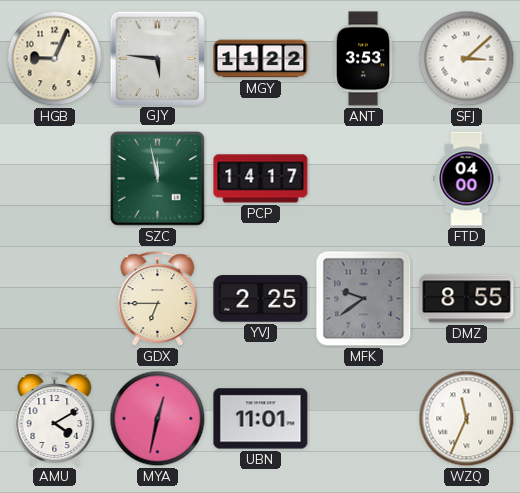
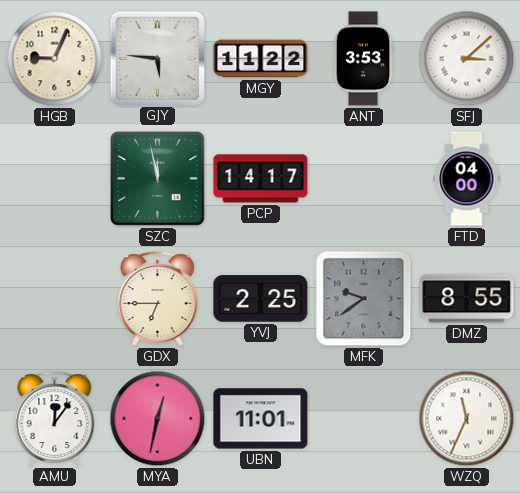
AMU: 4:10 -> 12:06 (55, 419)
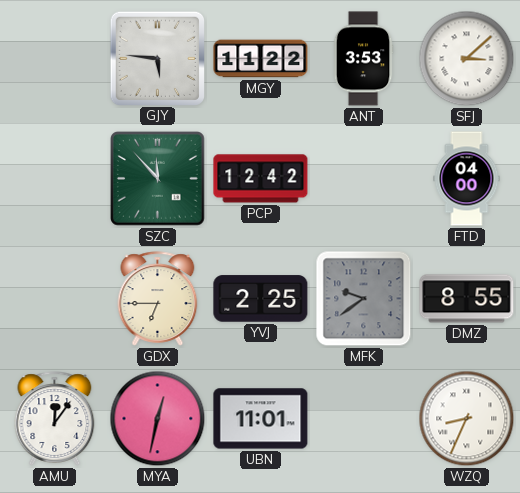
HGB: 9:04 -> none (55, 59)
SZC: 11:58 -> 11:53 (158, 179)
PCP: 14:17 -> 12:42 (261, 179)
WZQ: 11:34 -> 8:34 (467, 419)
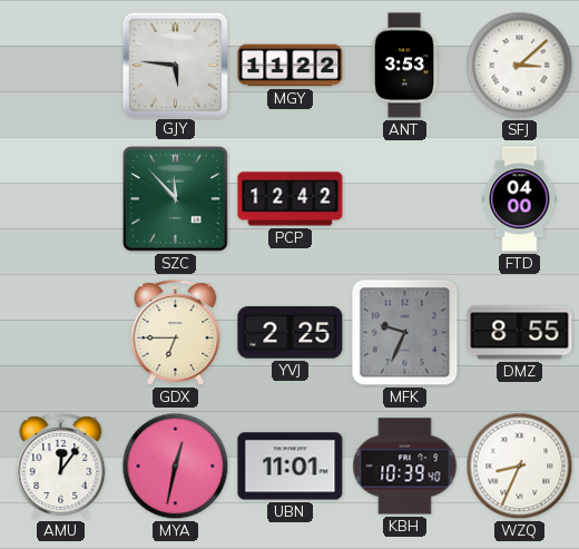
MFK: 9:39 -> 9:34 (405, 333)
KBH: none -> 10:39 (405, 467)
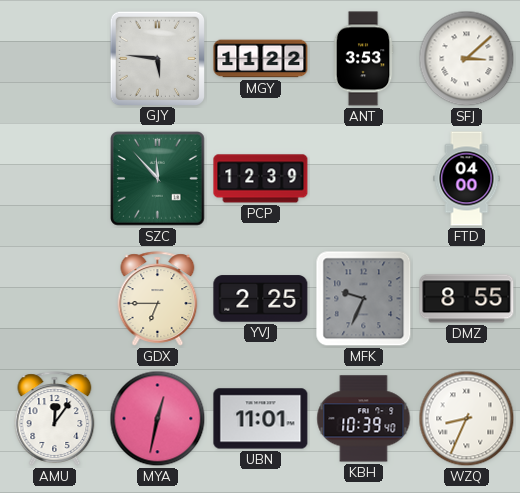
PCP: 12:42 -> 12:39 (261, 179)
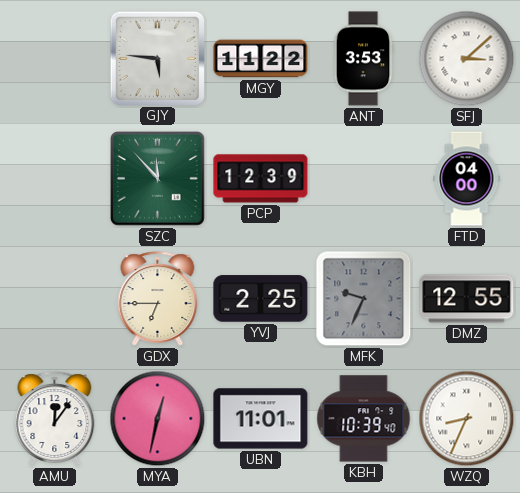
DMZ: 8:55 -> 12:55 (467, 299)
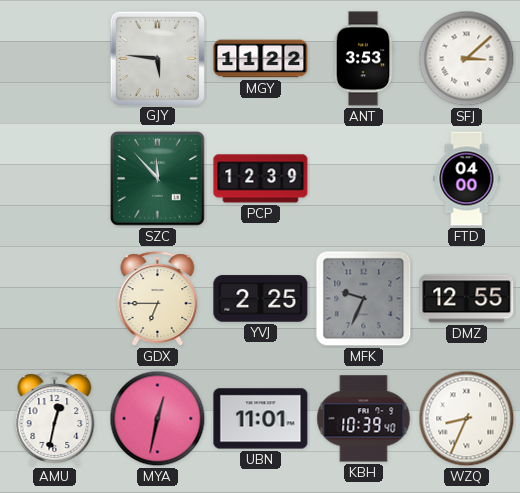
AMU: 12:06 -> 12:32 (55, 419)
